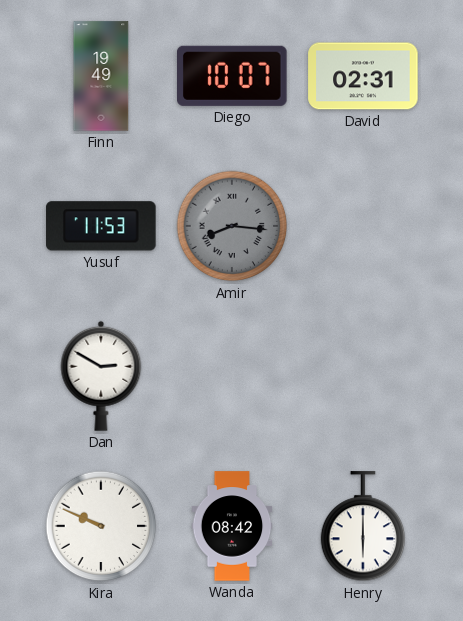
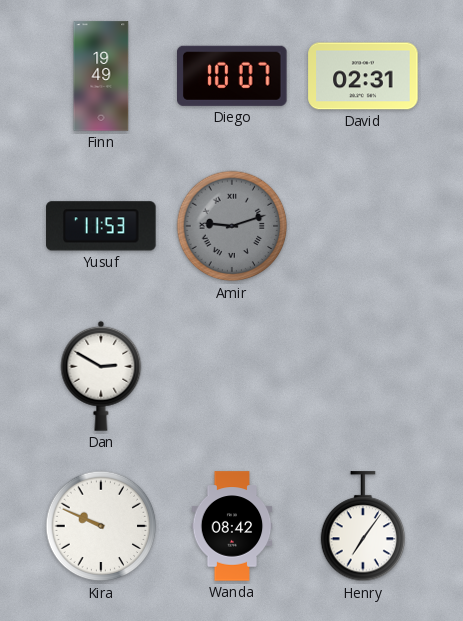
Amir: 8:16 -> 9:12 (232, 226)
Henry: 6:00 -> 7:06 (363, 527)
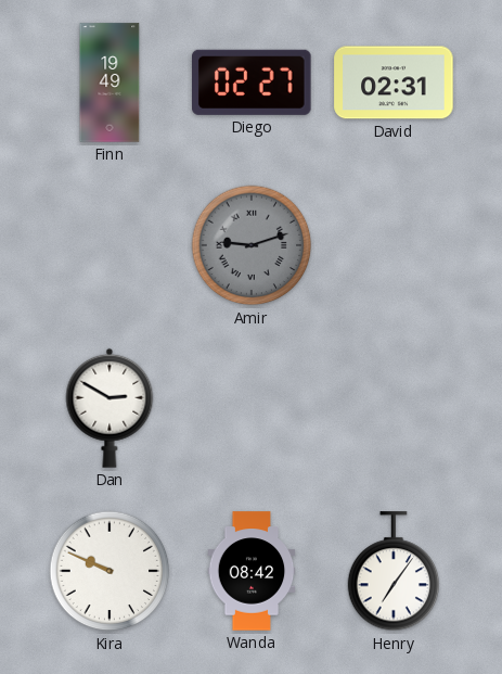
Diego: 10:07 -> 02:27 (253, 82)
Yusuf: 11:53 -> none (101, 226)
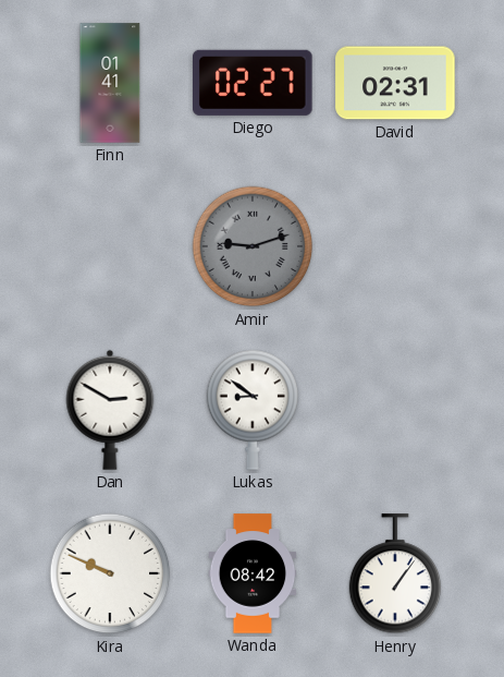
Finn: 19:49 -> 01:41 (110, 83)
Lukas: none -> 8:51 (253, 410)
Henry: 7:06 -> 1:06 (395, 575)
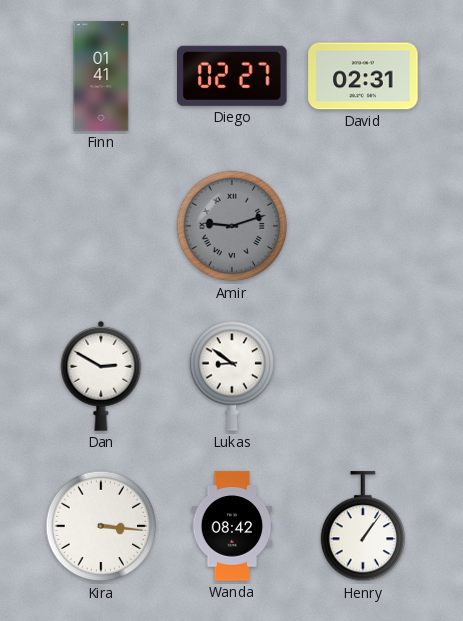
Kira: 9:49 -> 3:16 (101, 526)
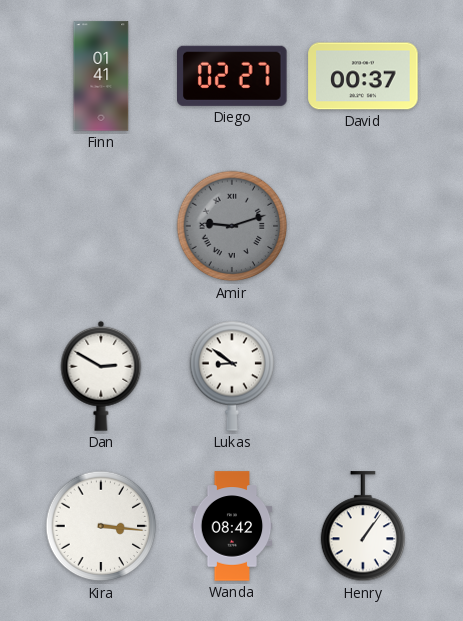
David: 02:31 -> 00:37 (363, 76)
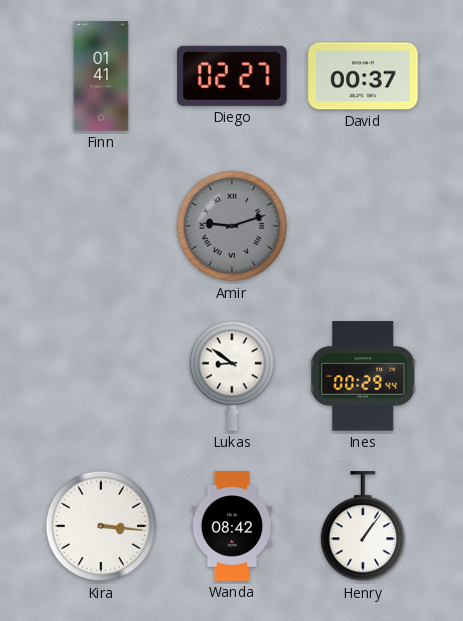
Dan: 2:50 -> none (101, 376)
Ines: none -> 00:29 (363, 376)
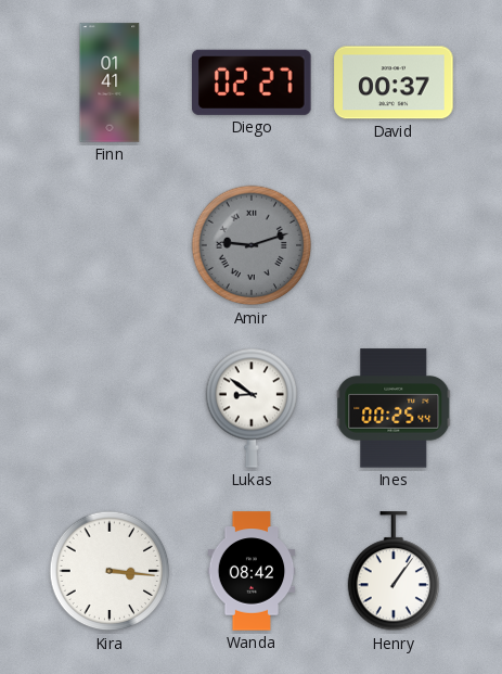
Ines: 00:29 -> 00:25 (394, 408)
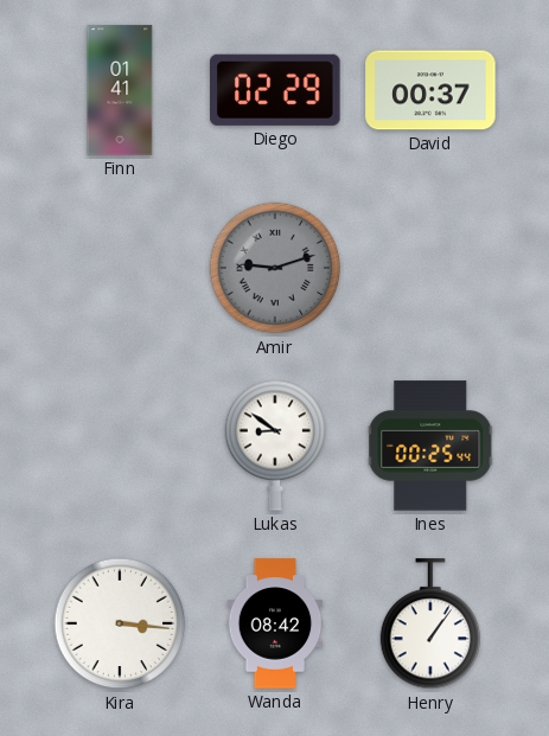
Diego: 02:27 -> 02:29 (276, 90)
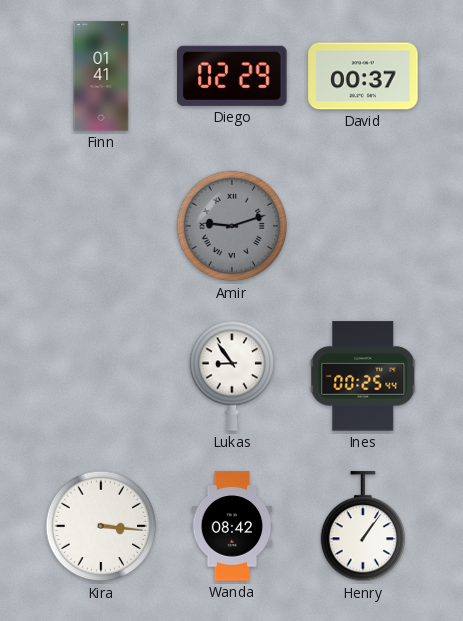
Lukas: 8:51 -> 8:54 (232, 376)
